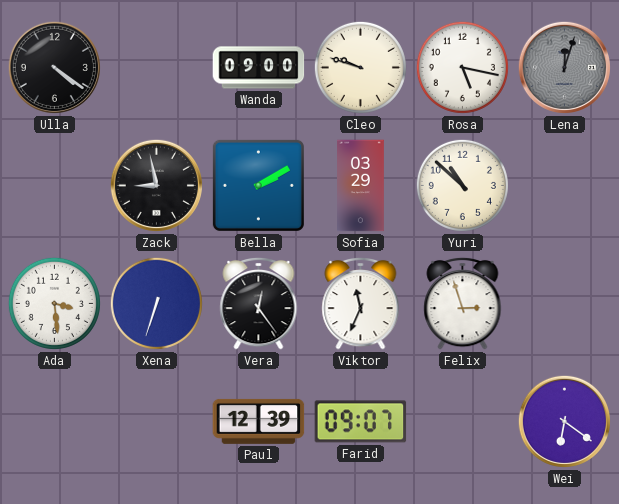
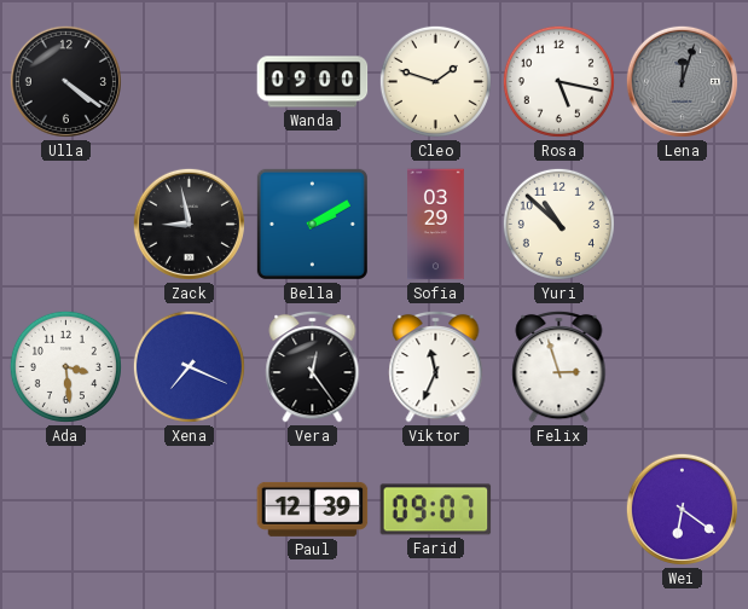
Cleo: 9:48 -> 1:48 (435, 81)
Xena: 6:33 -> 7:19 (189, 366)
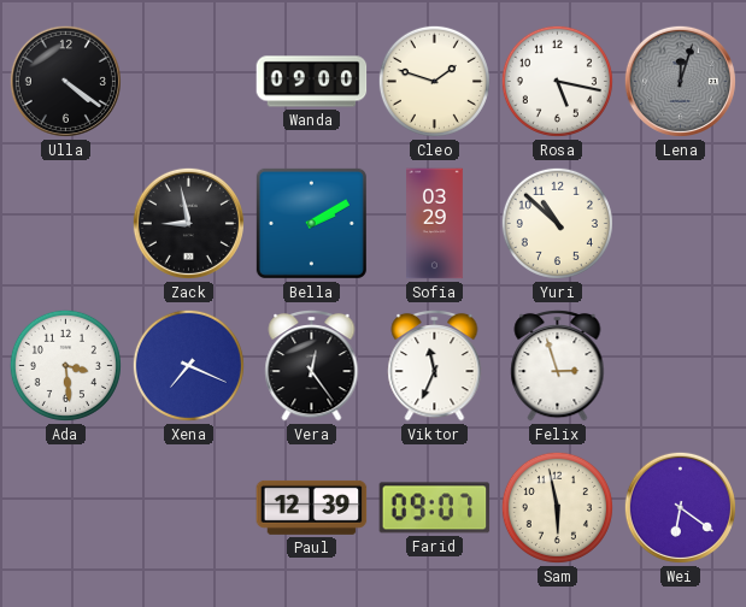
Sam: none -> 5:58 (557, 507)
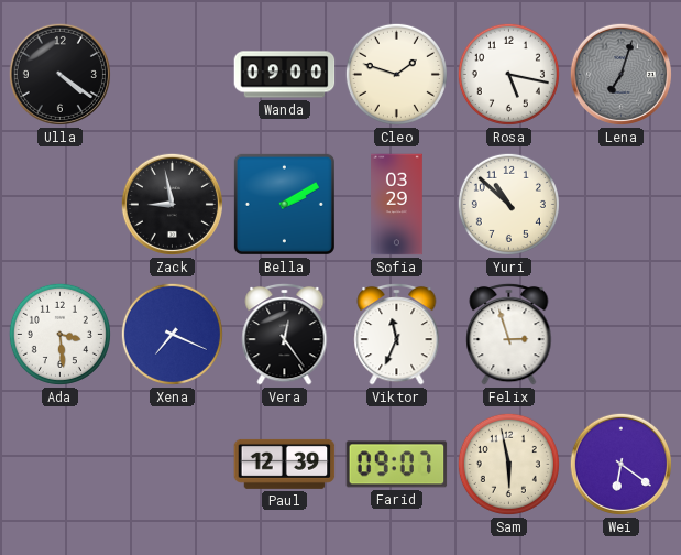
Lena: 12:03 -> 7:03 (620, 74)
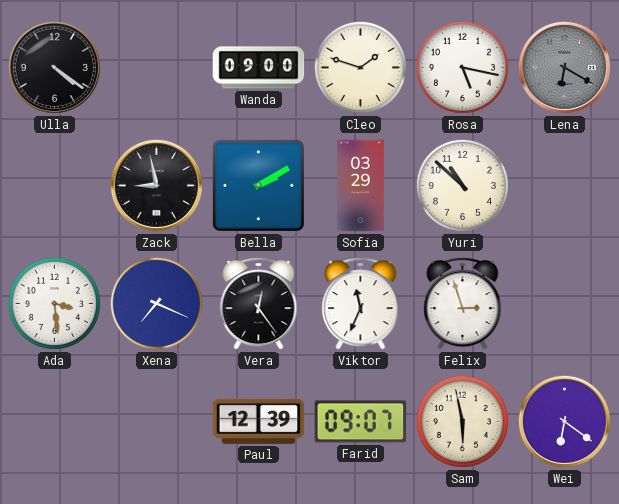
Lena: 7:03 -> 6:20 (564, 67)
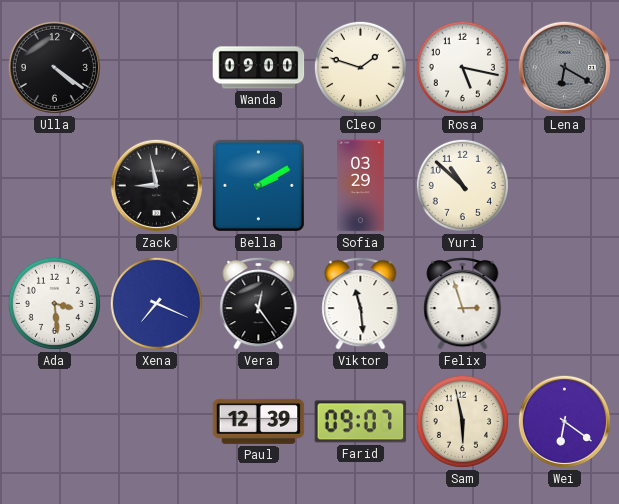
Viktor: 11:34 -> 11:29 (361, 303)
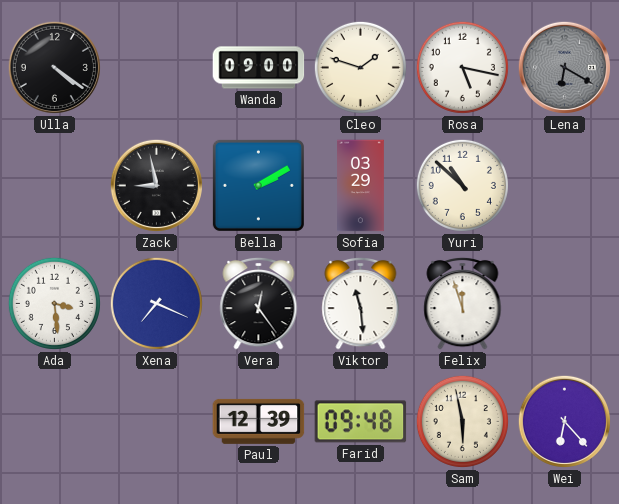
Felix: 2:57 -> 11:57 (463, 303)
Farid: 09:07 -> 09:48 (361, 422)
Wei: 6:21 -> 6:23 (564, 421)
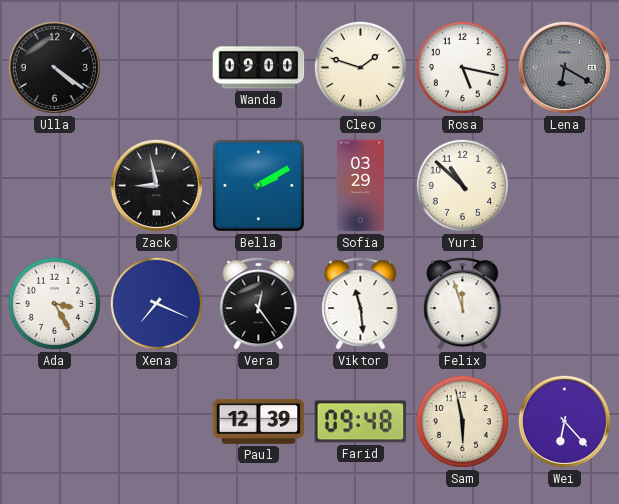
Ada: 3:29 -> 3:25 (54, 303)
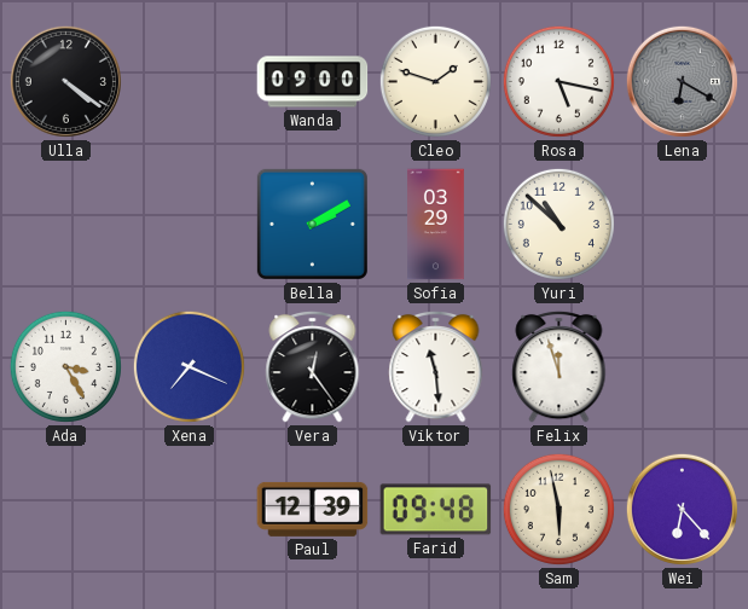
Zack: 8:58 -> none (156, 185)
